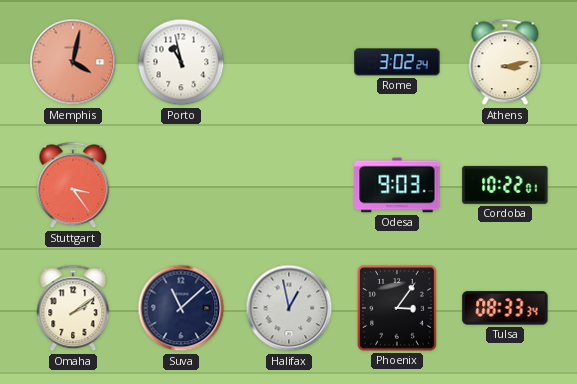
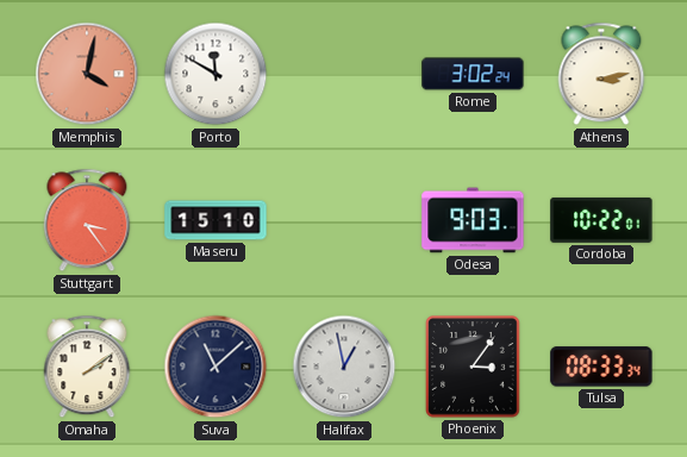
Porto: 10:58 -> 11:50 (216, 74)
Maseru: none -> 15:10 (216, 220)
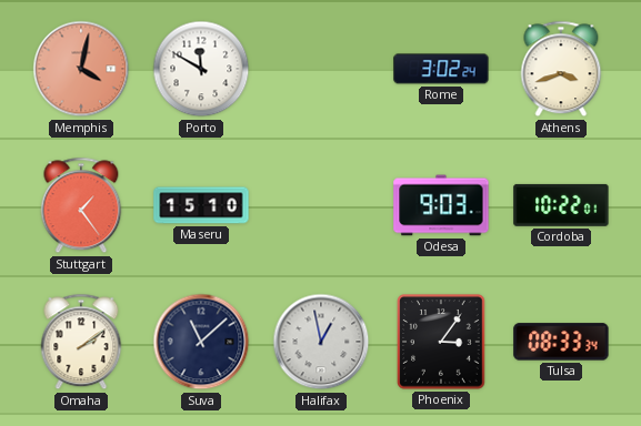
Athens: 3:13 -> 3:42 (561, 69)
Stuttgart: 3:24 -> 1:24 (81, 205)
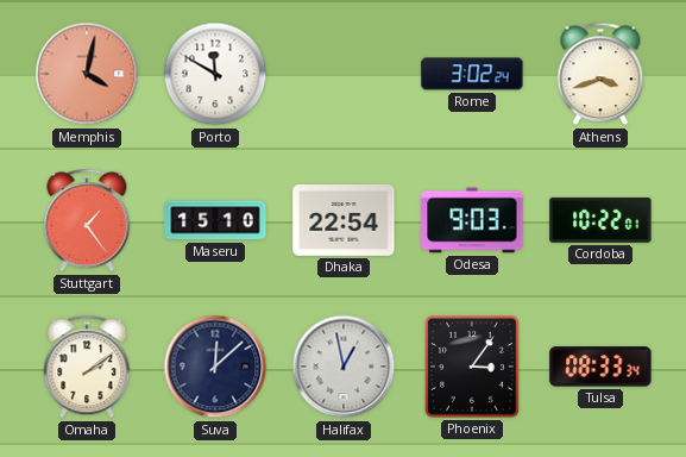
Dhaka: none -> 22:54 (344, 221)
Suva: 11:08 -> 12:08 (215, 367)
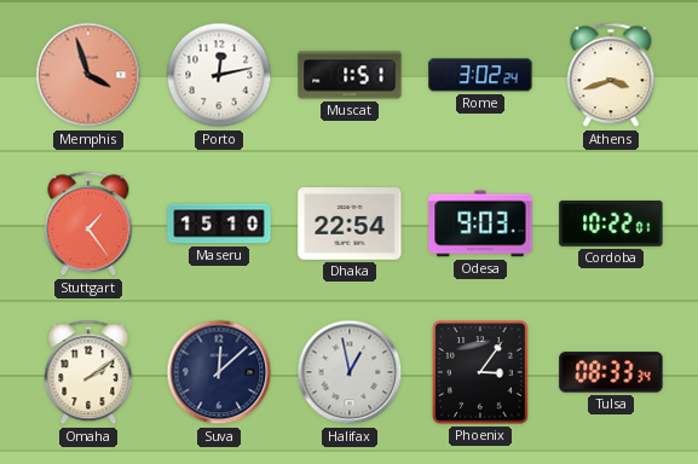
Memphis: 4:02 -> 3:57 (88, 75)
Porto: 11:50 -> 12:13 (219, 75)
Muscat: none -> 1:51 (350, 75)
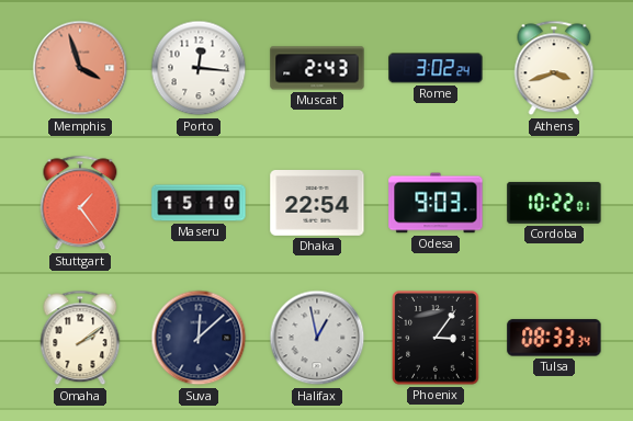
Porto: 12:13 -> 12:16 (199, 68)
Muscat: 1:51 -> 2:43 (317, 68)
